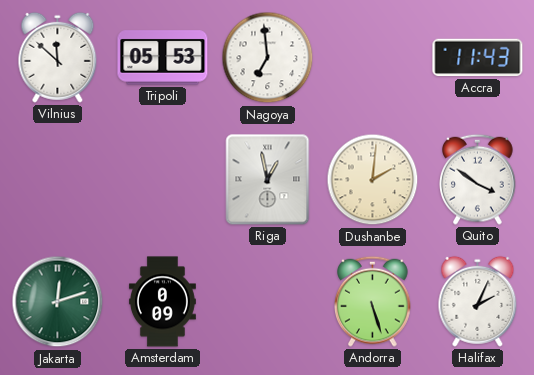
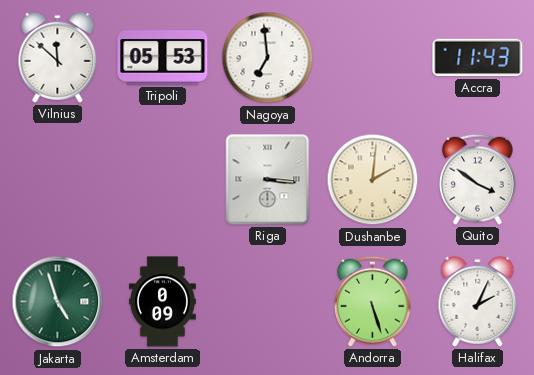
Riga: 12:58 -> 3:16 (268, 180)
Jakarta: 12:12 -> 4:57 (58, 302)
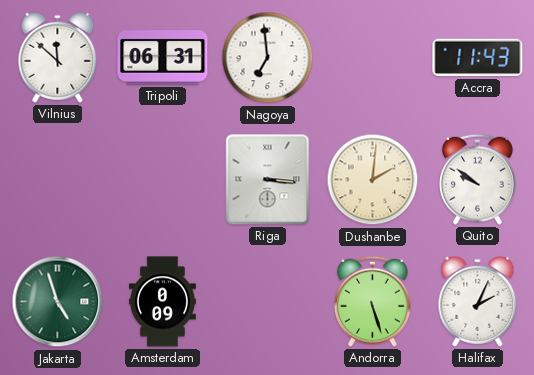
Tripoli: 05:53 -> 06:31 (163, 58)
Quito: 3:51 -> 9:51 (478, 179)
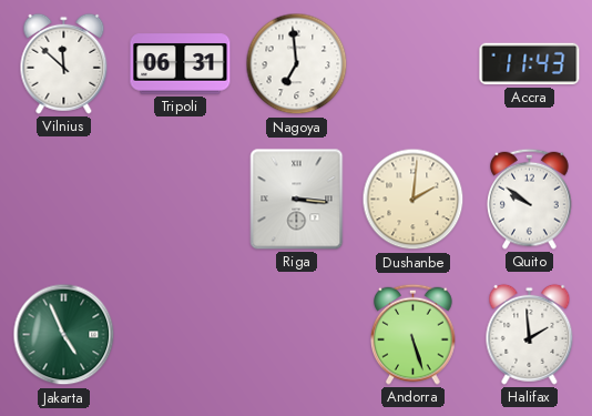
Jakarta: 4:57 -> 4:56 (64, 335)
Amsterdam: 0:09 -> none (162, 302)
Halifax: 2:04 -> 1:59 (530, 334)
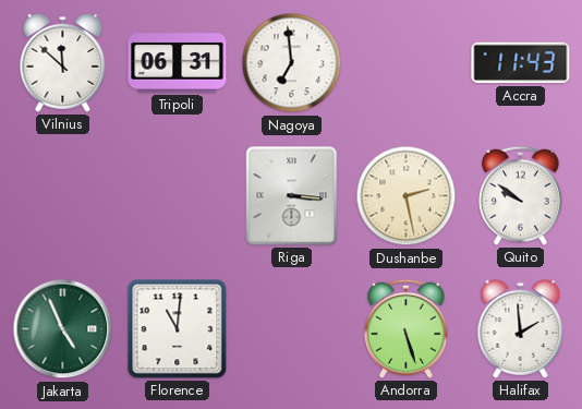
Dushanbe: 2:01 -> 2:28 (407, 196)
Florence: none -> 11:01 (178, 329)
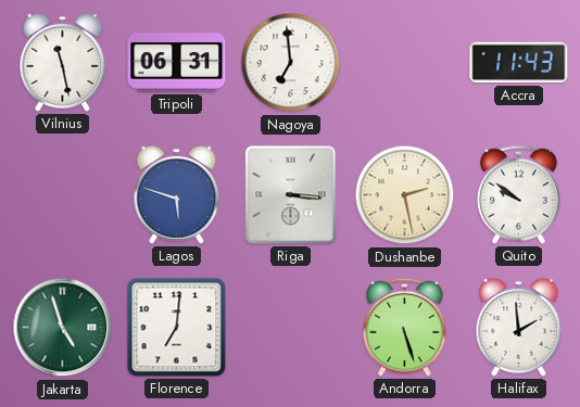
Vilnius: 11:52 -> 11:28 (63, 62)
Lagos: none -> 5:48 (177, 194)
Jakarta: 4:56 -> 4:57 (63, 328)
Florence: 11:01 -> 7:01 (177, 328)
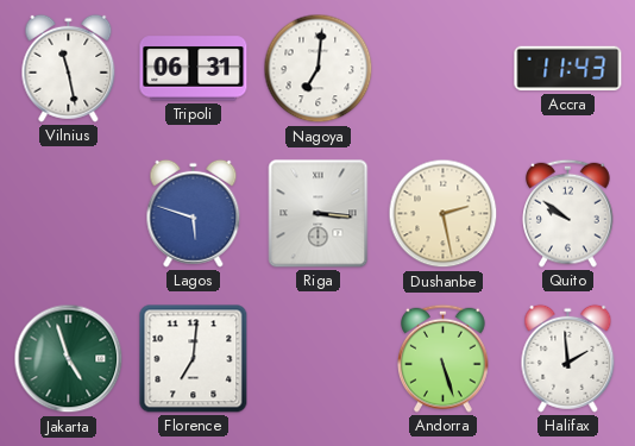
Nagoya: 6:59 -> 7:01 (319, 69)
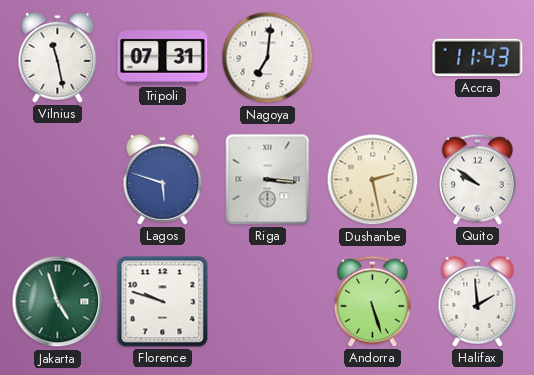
Tripoli: 06:31 -> 07:31 (163, 58)
Florence: 7:01 -> 9:48 (163, 302)
